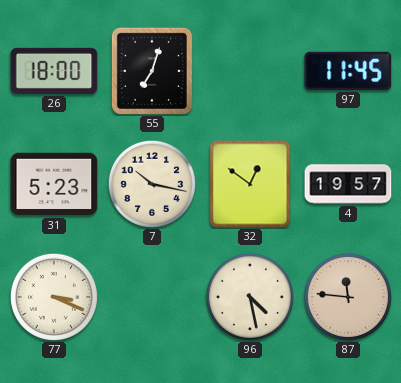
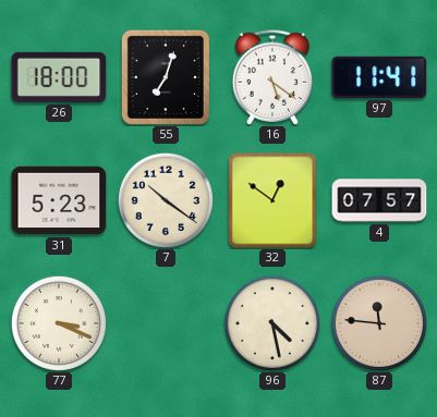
16: none -> 5:21 (272, 77)
97: 11:45 -> 11:41 (379, 77)
7: 10:17 -> 10:21 (166, 200)
4: 19:57 -> 07:57 (379, 200)
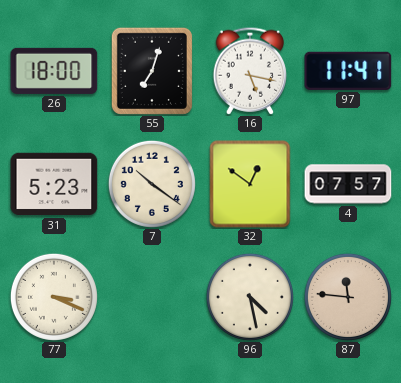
16: 5:21 -> 5:17 (250, 71)
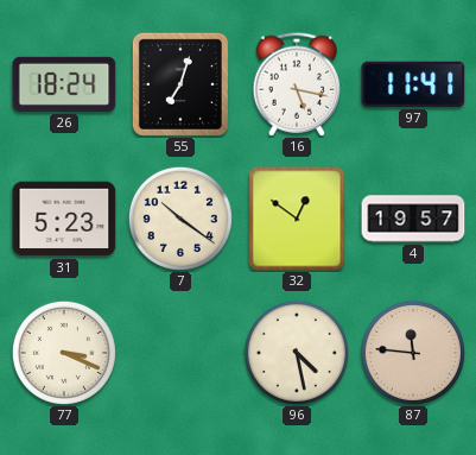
26: 18:00 -> 18:24 (64, 84)
4: 07:57 -> 19:57 (413, 219)
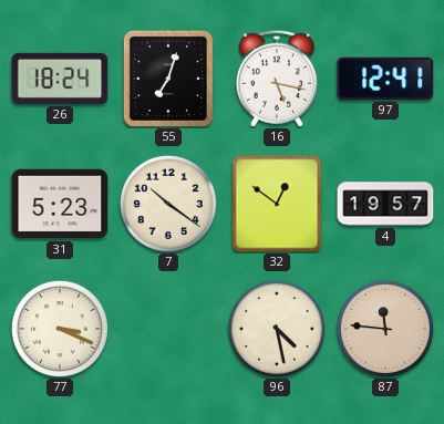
97: 11:41 -> 12:41 (385, 79)
